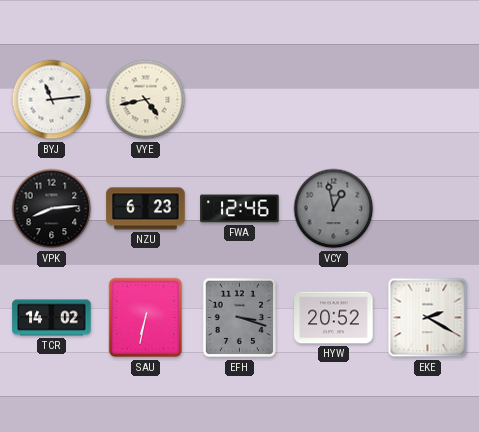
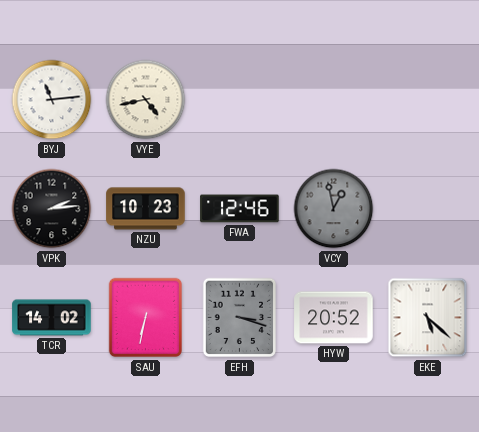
VPK: 8:14 -> 2:14 (52, 209)
NZU: 6:23 -> 10:23 (146, 209)
EKE: 2:20 -> 5:22 (428, 318)
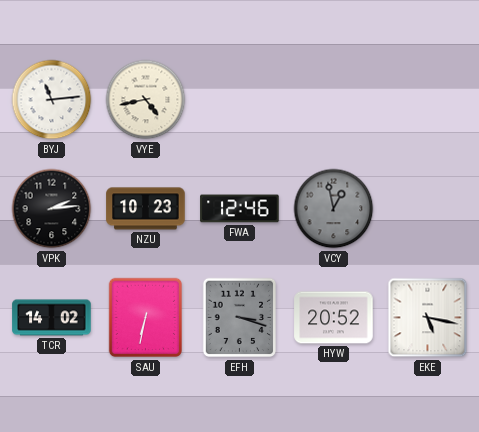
EKE: 5:22 -> 5:17 (428, 318)
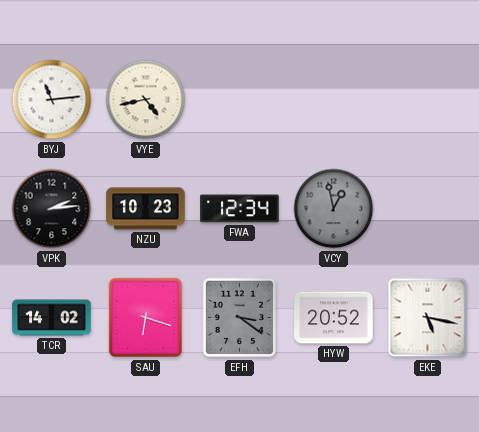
FWA: 12:46 -> 12:34 (240, 209)
SAU: 6:32 -> 6:18 (146, 318)
EFH: 3:18 -> 3:21 (240, 318)
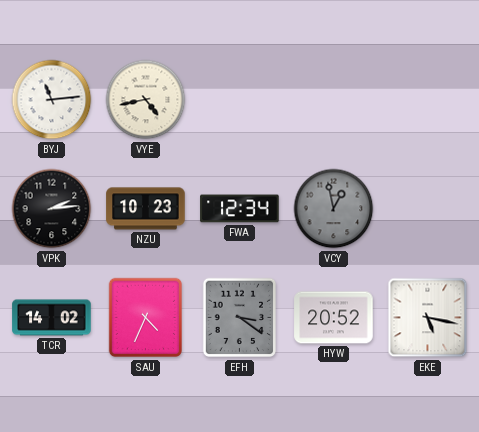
SAU: 6:18 -> 4:34 (146, 318)
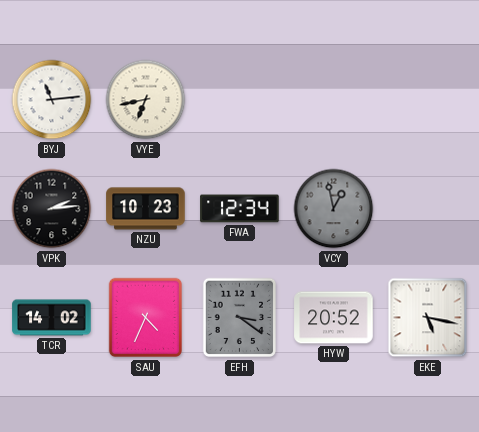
VYE: 4:43 -> 6:43 (146, 100)
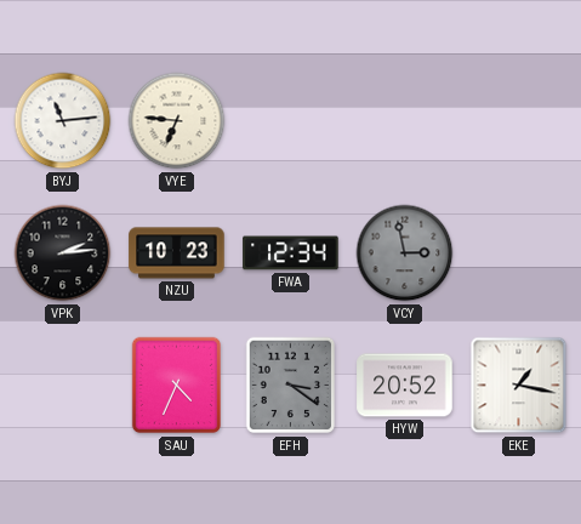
VYE: 6:43 -> 6:46 (177, 121)
VCY: 12:58 -> 2:58 (405, 254)
TCR: 14:02 -> none (52, 318)
EKE: 5:17 -> 1:17 (519, 386)
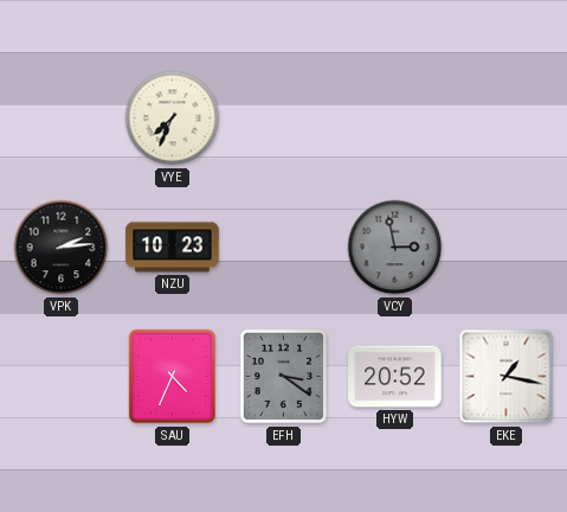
BYJ: 11:14 -> none (63, 121)
VYE: 6:46 -> 7:34 (173, 119)
FWA: 12:34 -> none (291, 254)
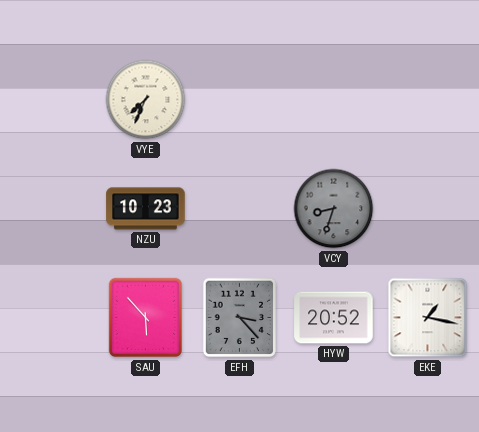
VPK: 2:14 -> none (62, 248)
VCY: 2:58 -> 8:33 (334, 209)
SAU: 4:34 -> 5:53 (146, 318)
EFH: 3:21 -> 3:23 (240, 318)
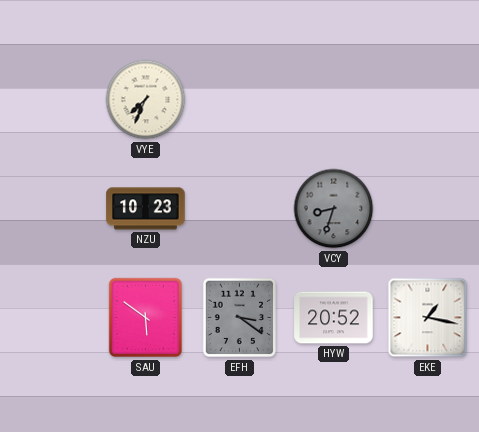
SAU: 5:53 -> 5:51 (146, 318)
EFH: 3:23 -> 3:21 (240, 318)
